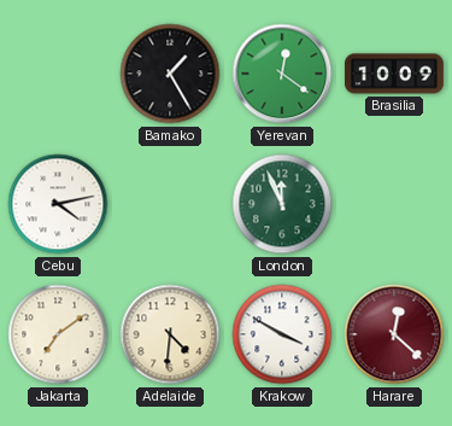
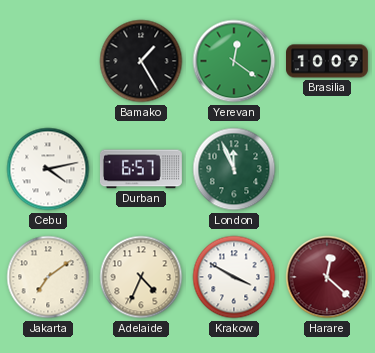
Durban: none -> 6:57 (141, 169)
Adelaide: 4:31 -> 4:34 (141, 277)
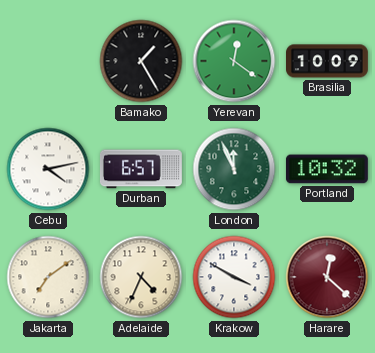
Portland: none -> 10:32 (327, 169)
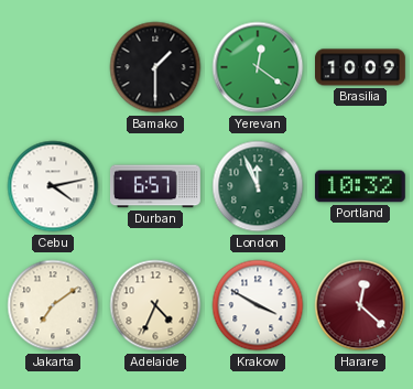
Bamako: 1:25 -> 1:30 (155, 67)
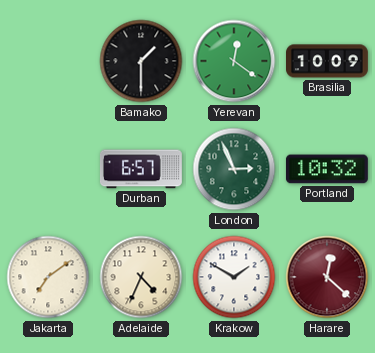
Cebu: 4:13 -> none (53, 186)
London: 11:56 -> 2:56 (234, 169)
Krakow: 3:50 -> 1:50 (234, 277)
